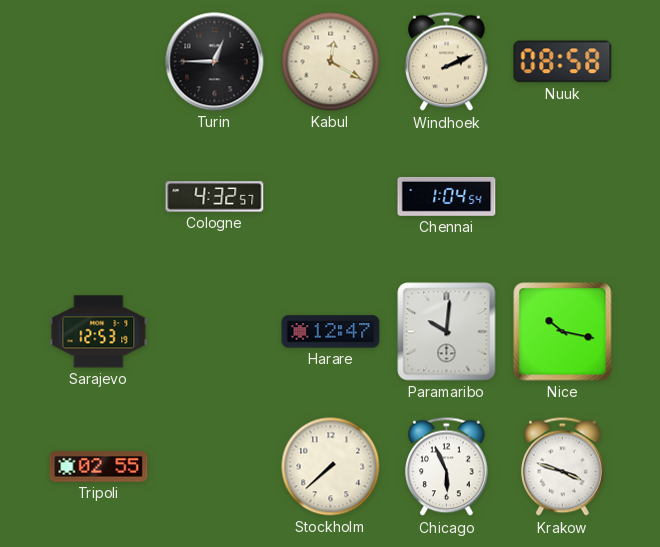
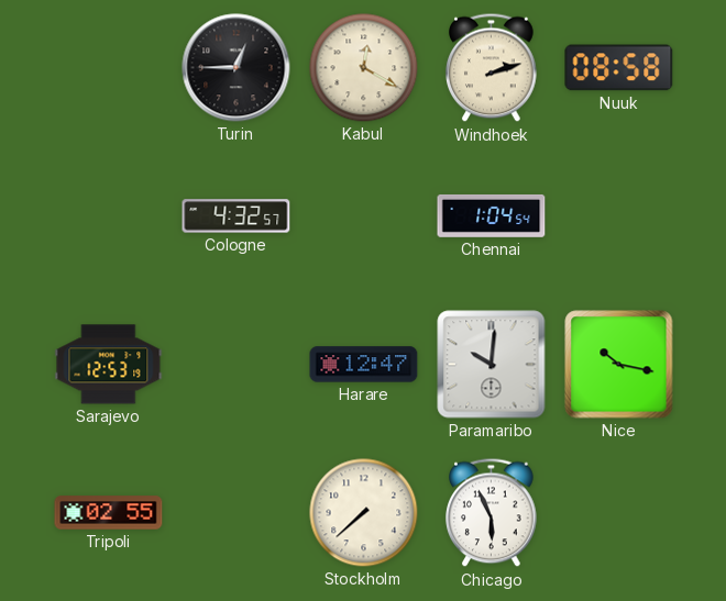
Windhoek: 2:11 -> 2:12 (492, 68)
Krakow: 3:48 -> none (563, 467)
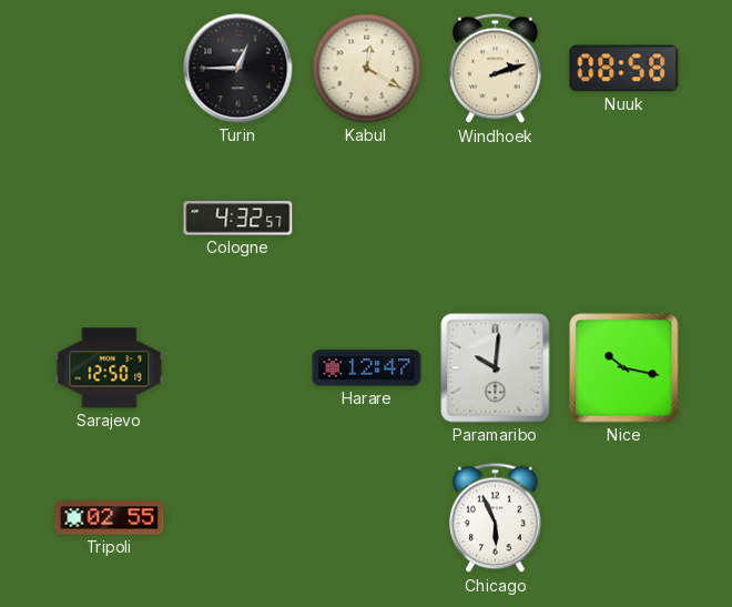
Chennai: 1:04 -> none (492, 215)
Sarajevo: 12:53 -> 12:50 (110, 368)
Stockholm: 7:38 -> none (364, 513)
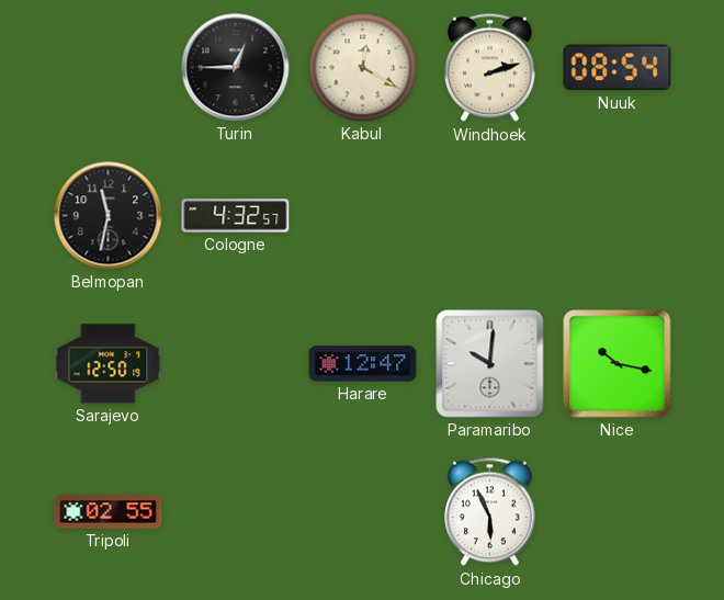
Nuuk: 08:58 -> 08:54 (618, 68)
Belmopan: none -> 11:32 (109, 216)
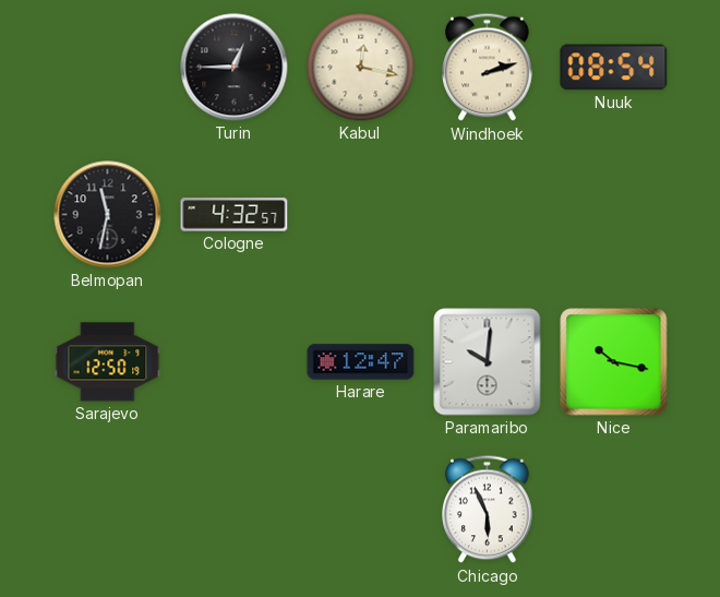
Kabul: 12:20 -> 12:17 (361, 68)
Tripoli: 02:55 -> none (109, 512)
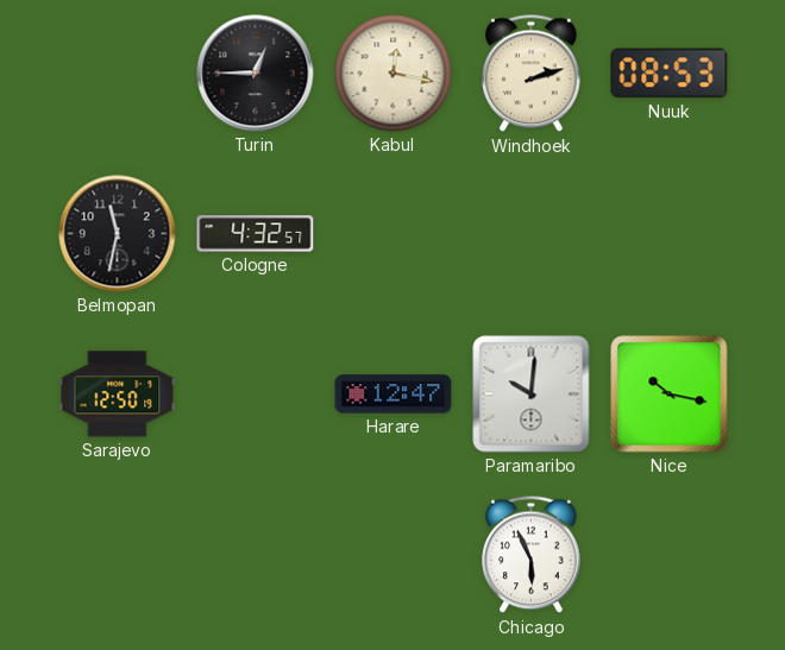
Nuuk: 08:54 -> 08:53 (670, 74)
